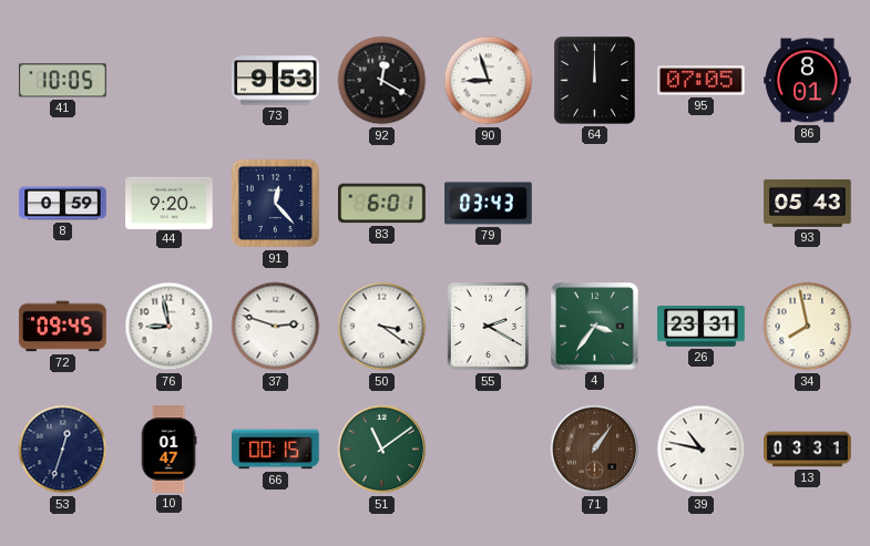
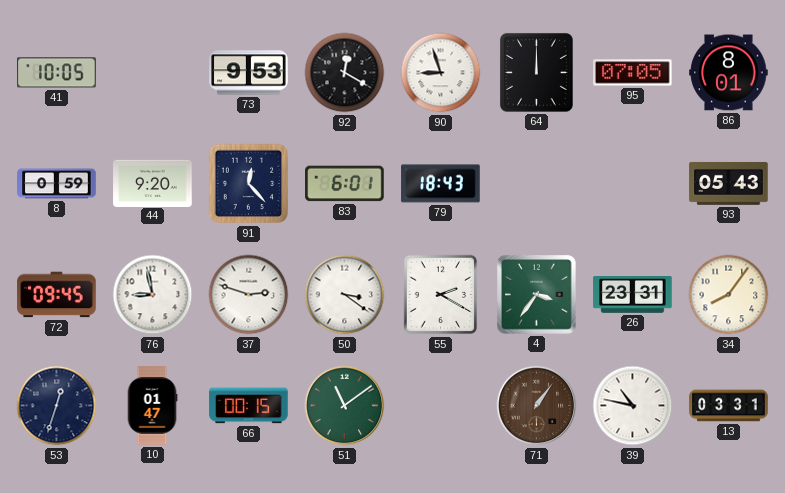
79: 03:43 -> 18:43 (441, 184)
34: 7:58 -> 8:06 (729, 295)
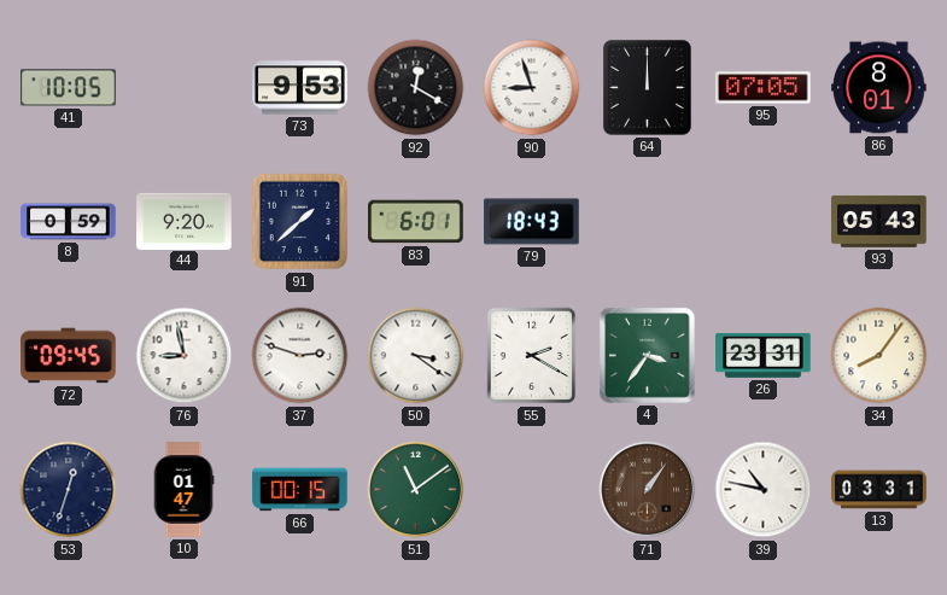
91: 12:23 -> 1:38 (300, 222)
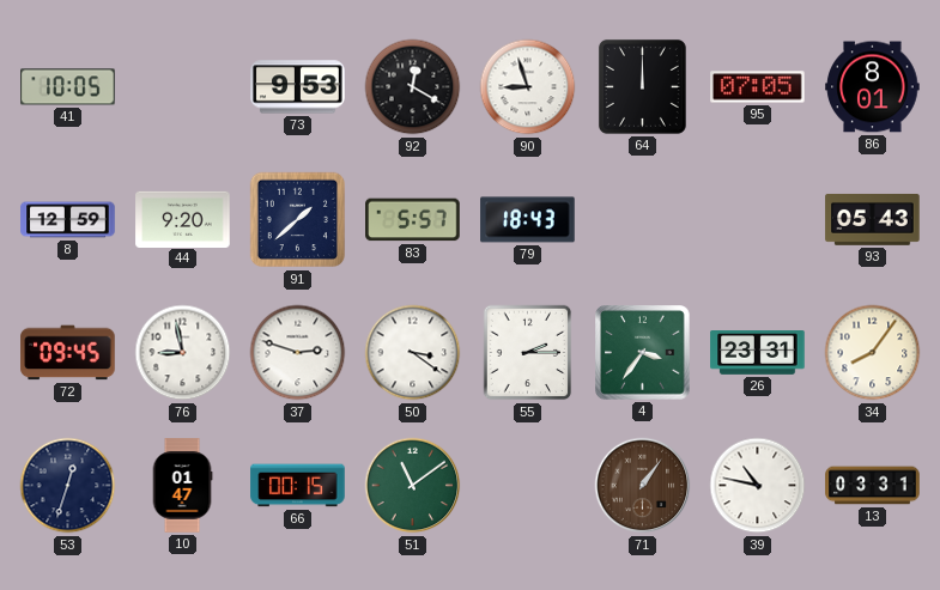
8: 0:59 -> 12:59 (68, 220)
83: 6:01 -> 5:57 (413, 220)
55: 2:20 -> 2:15 (528, 353)
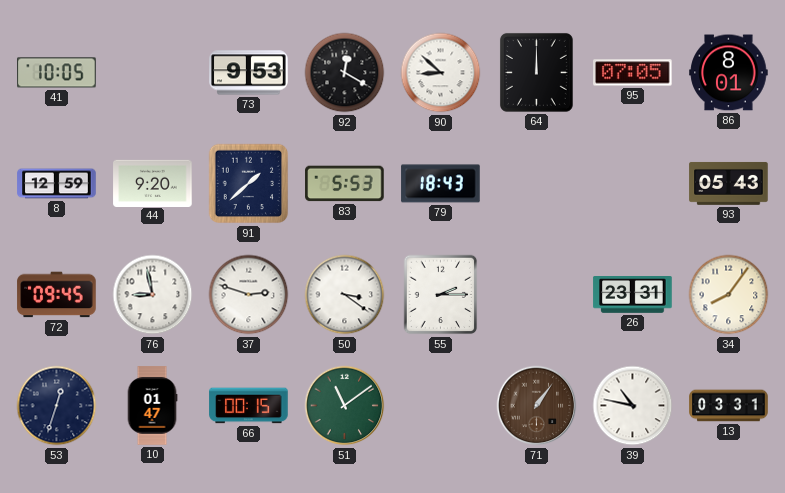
90: 8:57 -> 8:52 (441, 73)
83: 5:57 -> 5:53 (345, 184)
4: 3:36 -> none (643, 353)
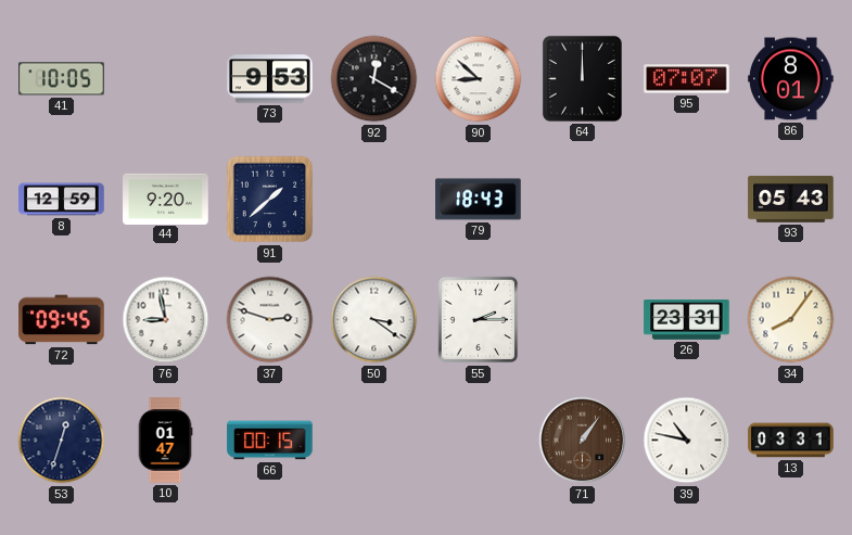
95: 07:05 -> 07:07 (687, 79)
83: 5:53 -> none (345, 184)
51: 11:09 -> none (345, 406)
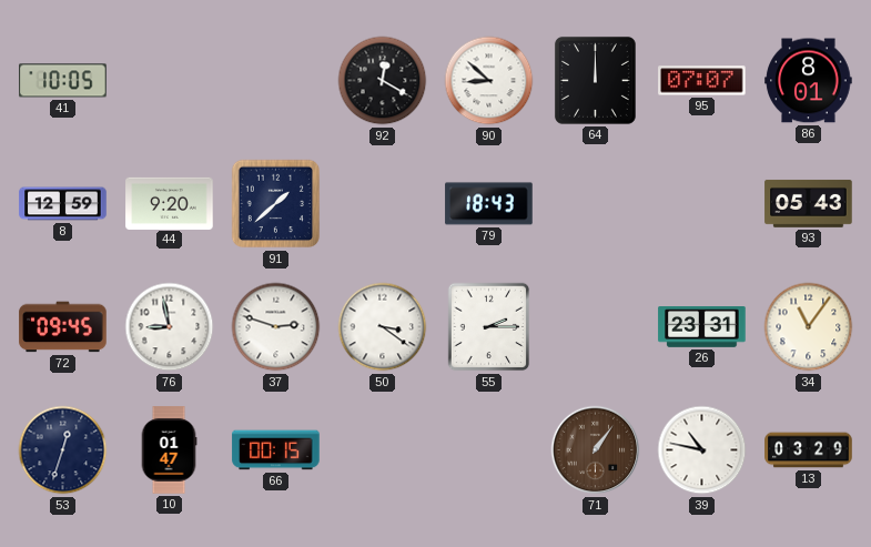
73: 9:53 -> none (270, 79)
34: 8:06 -> 11:06 (809, 327)
13: 03:31 -> 03:29 (809, 450)
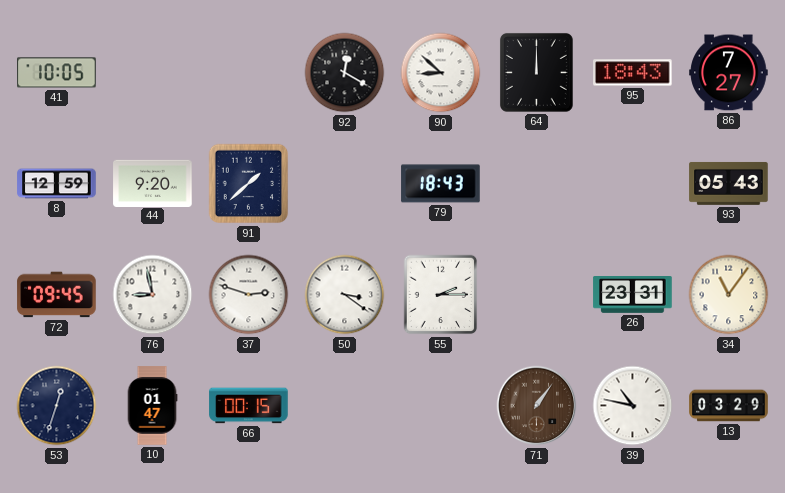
95: 07:07 -> 18:43 (633, 73)
86: 8:01 -> 7:27 (729, 73)
